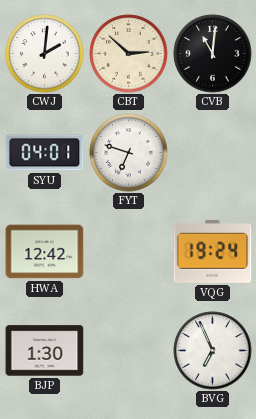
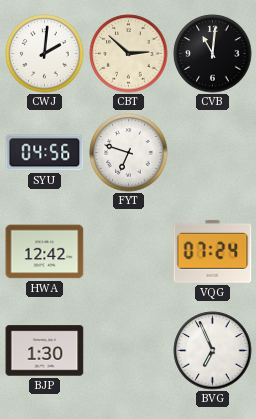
SYU: 04:01 -> 04:56 (45, 153)
VQG: 19:24 -> 07:24 (213, 251)
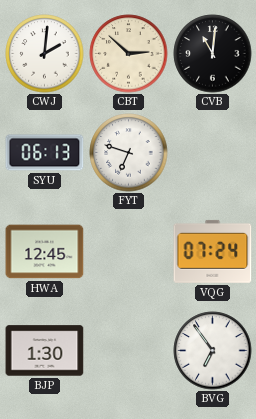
SYU: 04:56 -> 06:13 (45, 153)
HWA: 12:42 -> 12:45 (45, 252)
BVG: 6:56 -> 6:54 (213, 351)
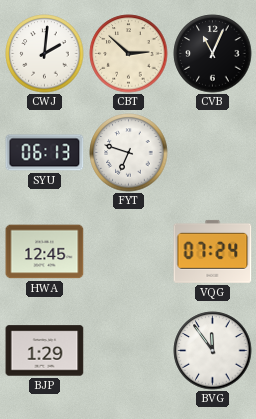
CVB: 11:01 -> 11:04 (213, 54)
BJP: 1:30 -> 1:29 (45, 351)
BVG: 6:54 -> 11:54 (213, 351)
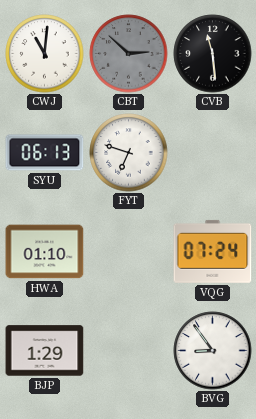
CWJ: 2:01 -> 11:01 (45, 54)
CBT dial: cream -> grey (129, 54)
CVB: 11:04 -> 11:29 (213, 54)
HWA: 12:45 -> 01:10 (45, 252)
BVG: 11:54 -> 8:54 (213, 351)
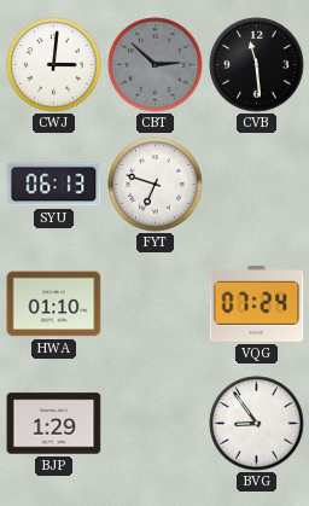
CWJ: 11:01 -> 3:01 (54, 65)
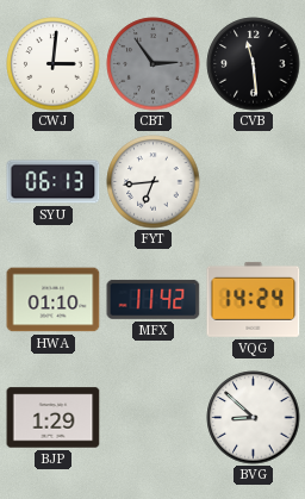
CBT: 2:52 -> 2:54 (154, 64)
FYT: 6:48 -> 6:44 (154, 182)
MFX: none -> 11:42 (154, 299)
VQG: 07:24 -> 14:24 (254, 299)
BVG: 8:54 -> 8:52 (254, 418)
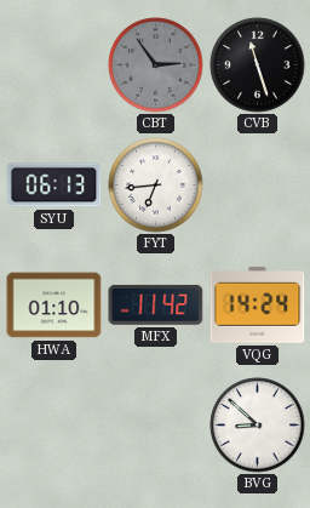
CWJ: 3:01 -> none (54, 64)
CVB: 11:29 -> 11:27 (258, 65)
BJP: 1:29 -> none (54, 418)
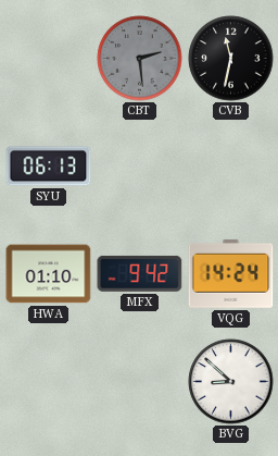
CBT: 2:54 -> 2:29 (140, 59)
CVB: 11:27 -> 11:32 (231, 59)
FYT: 6:44 -> none (156, 185)
MFX: 11:42 -> 9:42 (140, 273)
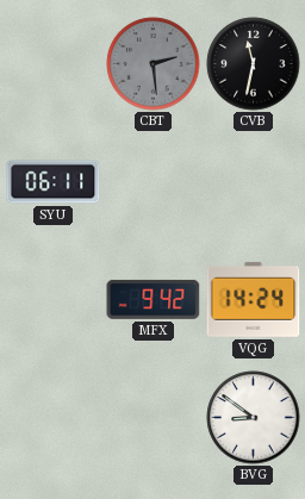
SYU: 06:13 -> 06:11 (54, 182)
HWA: 01:10 -> none (49, 274)
BVG: 8:52 -> 8:51 (254, 418)
